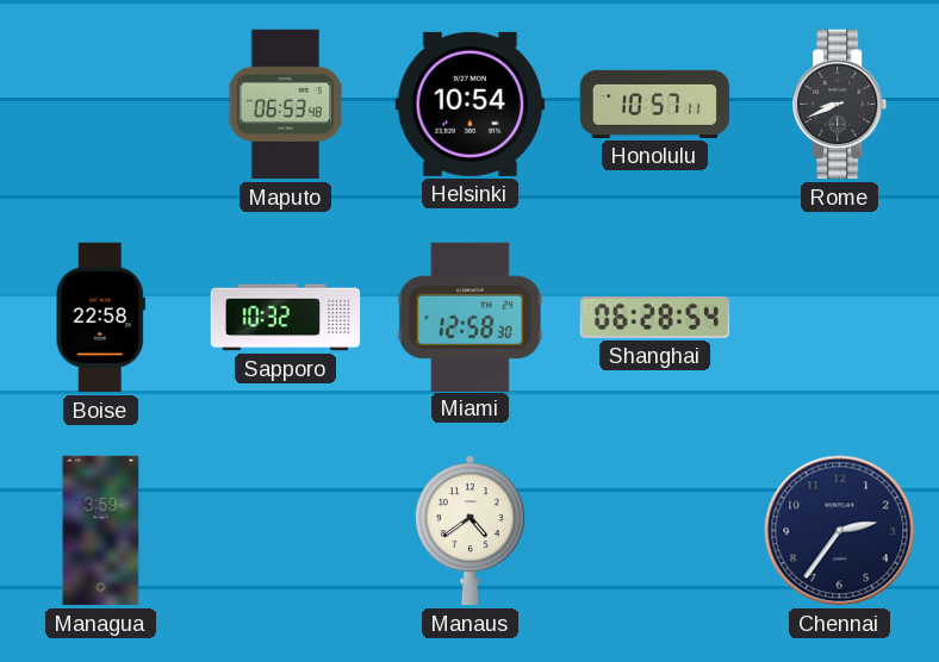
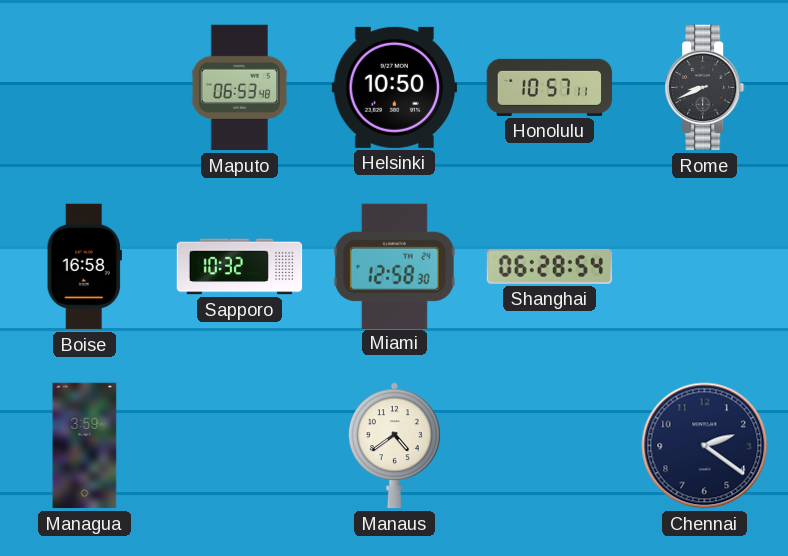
Helsinki: 10:54 -> 10:50 (395, 87)
Boise: 22:58 -> 16:58 (84, 267)
Chennai: 2:36 -> 2:21 (705, 446)
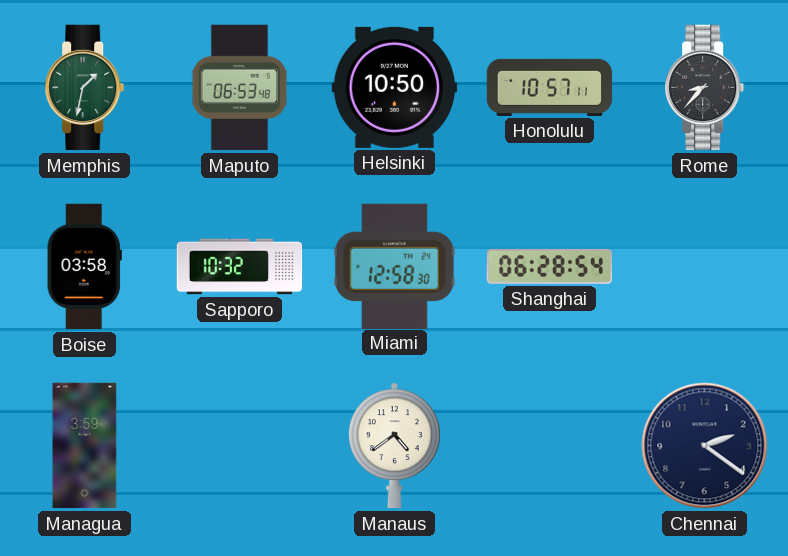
Memphis: none -> 1:32 (85, 88)
Rome: 8:41 -> 8:37 (705, 88)
Boise: 16:58 -> 03:58 (84, 267)
